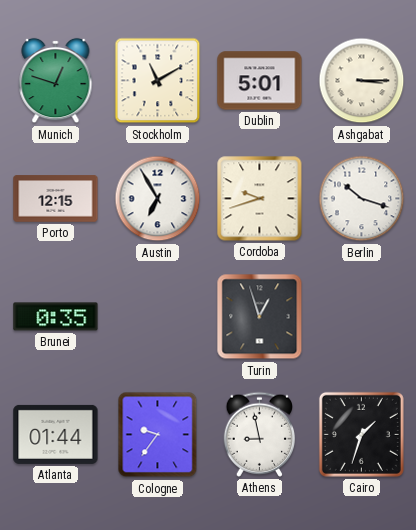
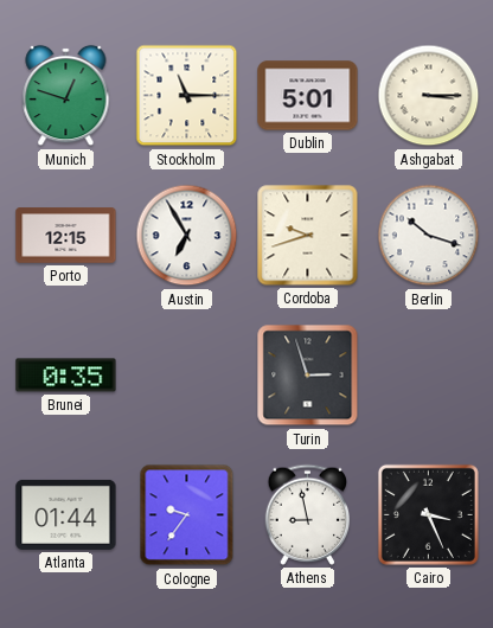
Stockholm: 11:10 -> 11:15 (187, 96)
Turin: 12:57 -> 2:57 (308, 376)
Cairo: 1:33 -> 3:26 (428, 514)
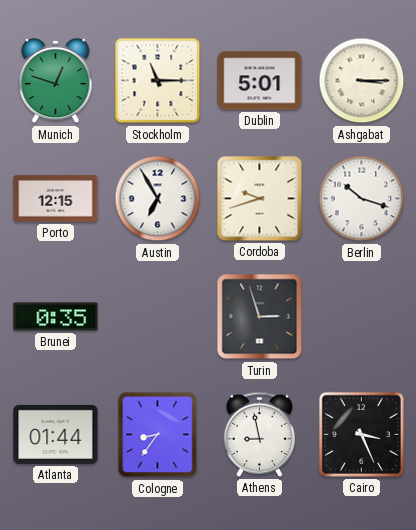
Cologne: 9:36 -> 8:36 (158, 435)
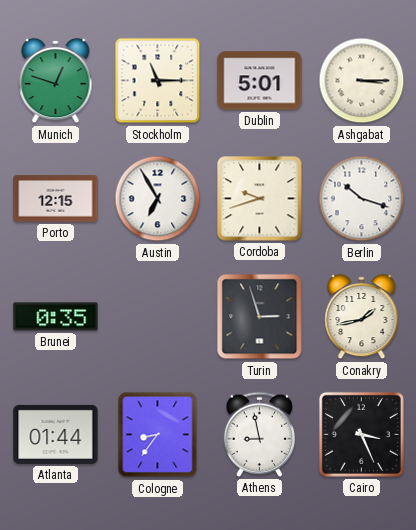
Conakry: none -> 1:43 (362, 317)
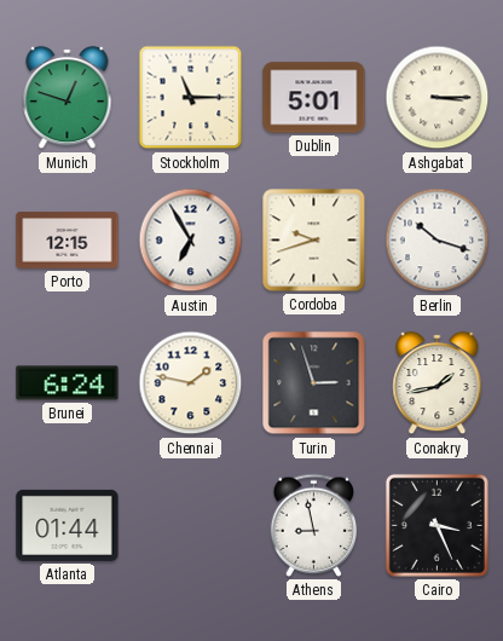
Brunei: 0:35 -> 6:24 (68, 383)
Chennai: none -> 1:47 (191, 383)
Cologne: 8:36 -> none (158, 435)
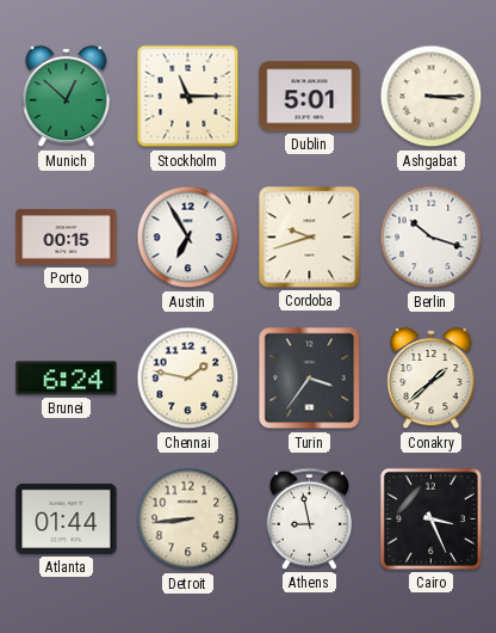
Munich: 12:48 -> 12:52 (67, 97)
Porto: 12:15 -> 00:15 (67, 238)
Turin: 2:57 -> 3:36 (310, 379)
Conakry: 1:43 -> 1:38 (432, 379)
Detroit: none -> 8:44 (188, 520)
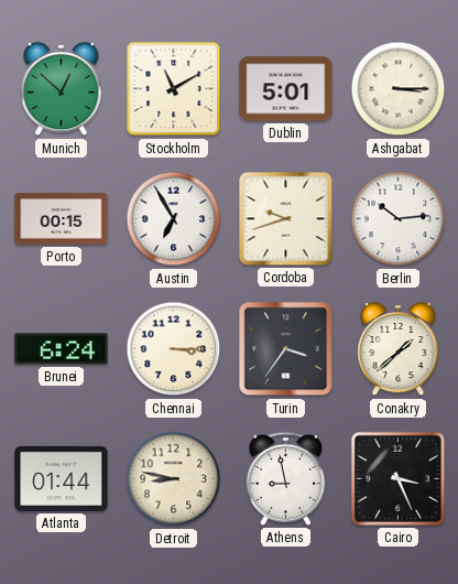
Stockholm: 11:15 -> 11:10 (174, 89)
Berlin: 10:18 -> 10:14 (399, 219)
Chennai: 1:47 -> 3:15 (174, 349)
Detroit: 8:44 -> 8:47 (174, 479)
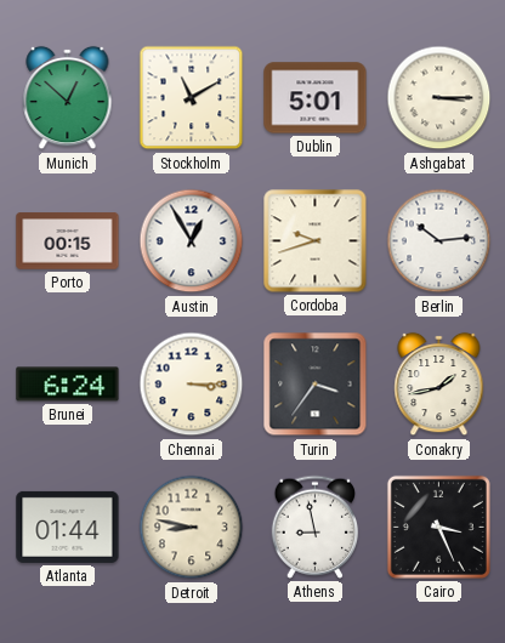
Austin: 6:55 -> 12:55 (192, 241)
Conakry: 1:38 -> 1:43 (439, 385)
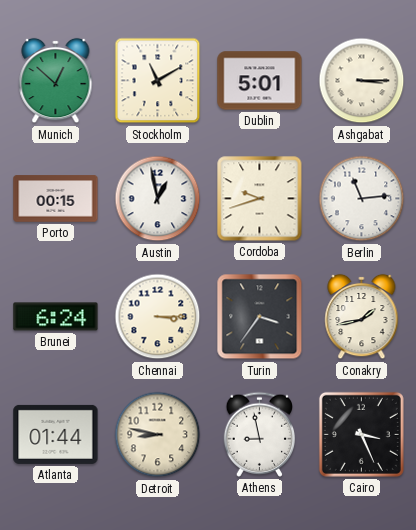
Austin: 12:55 -> 12:58 (158, 199)
Berlin: 10:14 -> 11:14 (362, 199)
